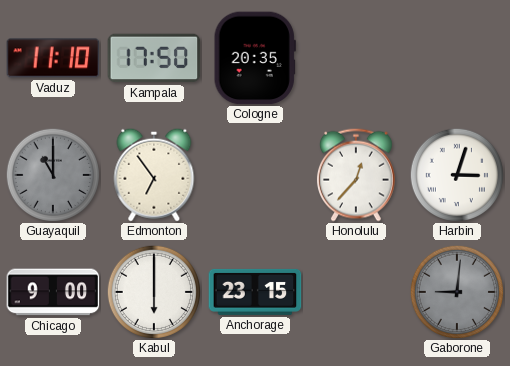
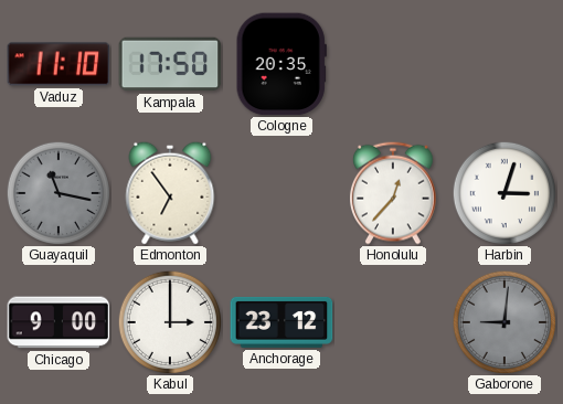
Guayaquil: 11:00 -> 11:17 (57, 192)
Kabul: 6:00 -> 3:00 (169, 321)
Anchorage: 23:15 -> 23:12 (281, 322)
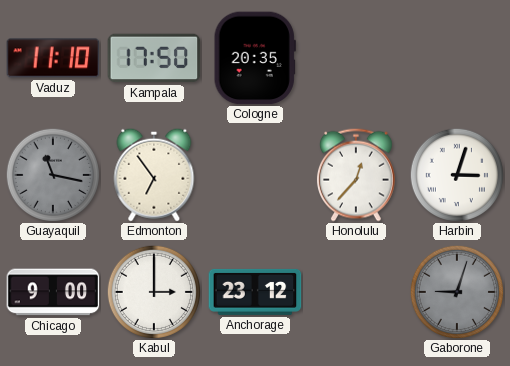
Gaborone: 9:01 -> 9:03 (456, 291)
